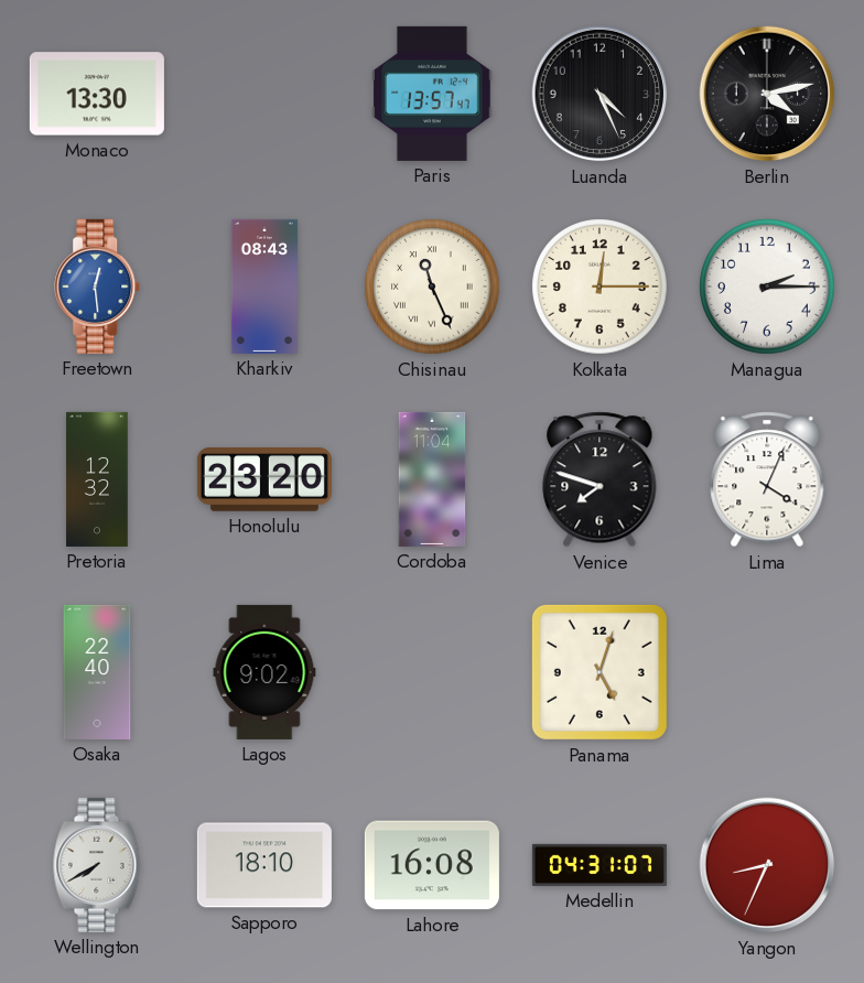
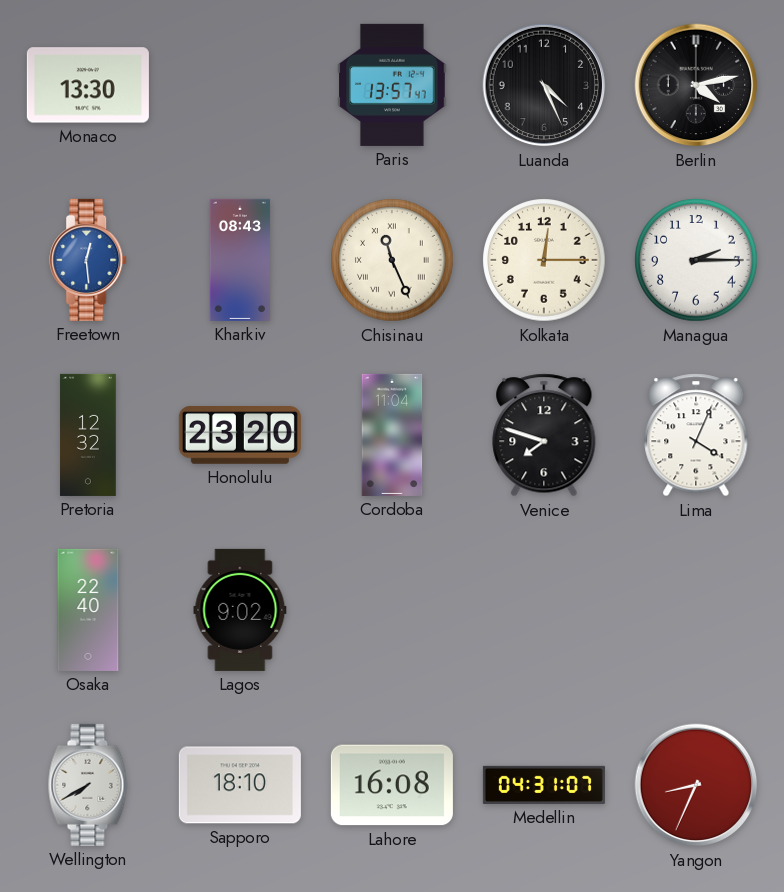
Panama: 5:03 -> none (600, 672)
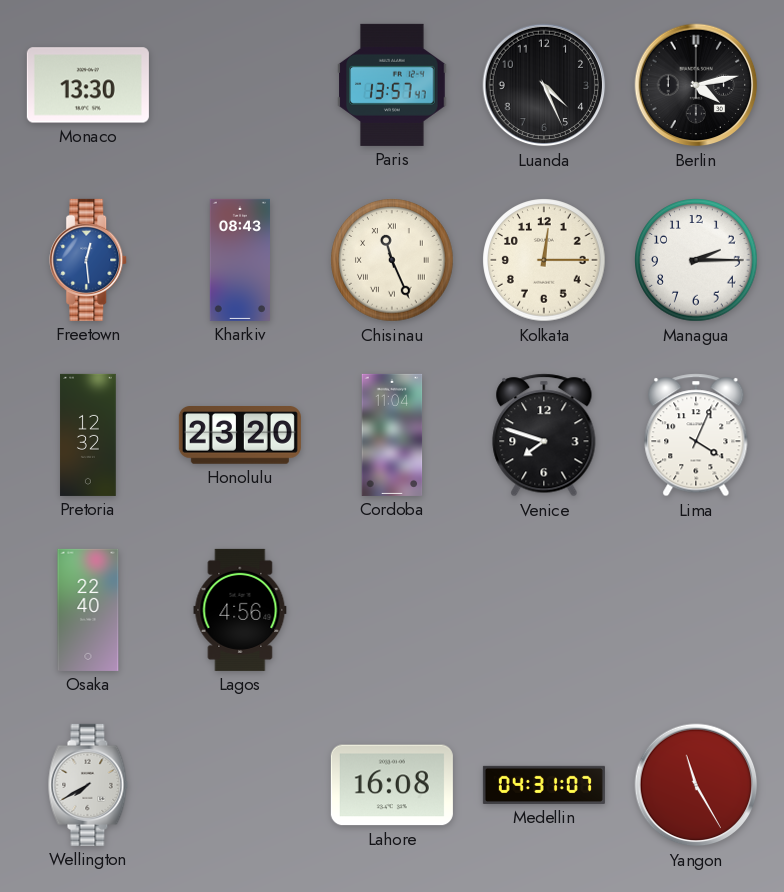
Lagos: 9:02 -> 4:56 (240, 610)
Sapporo: 18:10 -> none (240, 785)
Yangon: 8:34 -> 11:25 (696, 785)
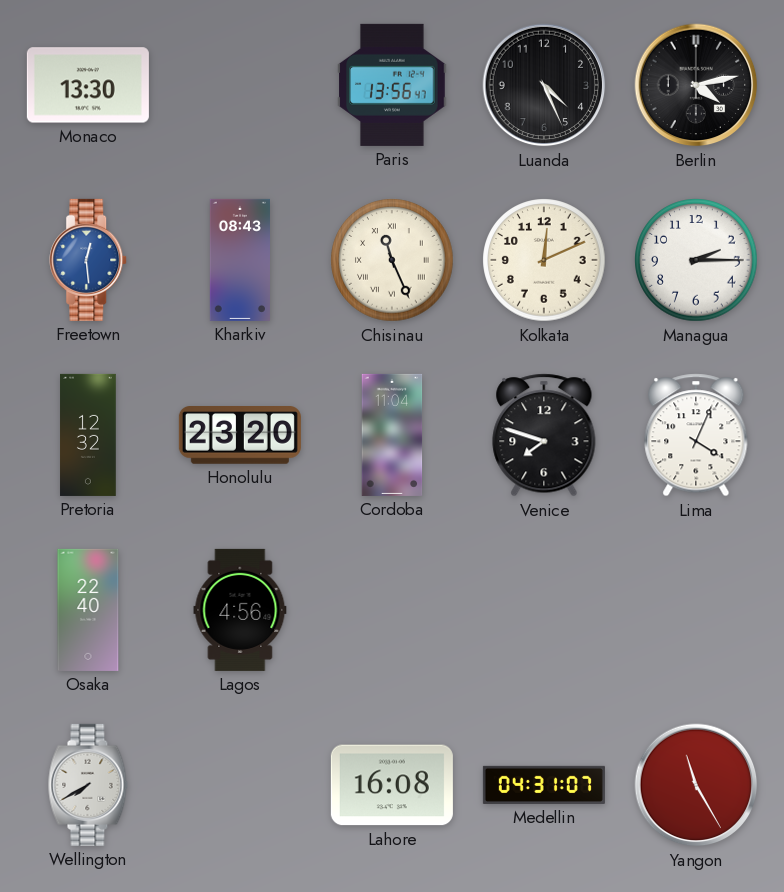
Paris: 13:57 -> 13:56 (392, 85)
Kolkata: 12:15 -> 12:11 (544, 260)
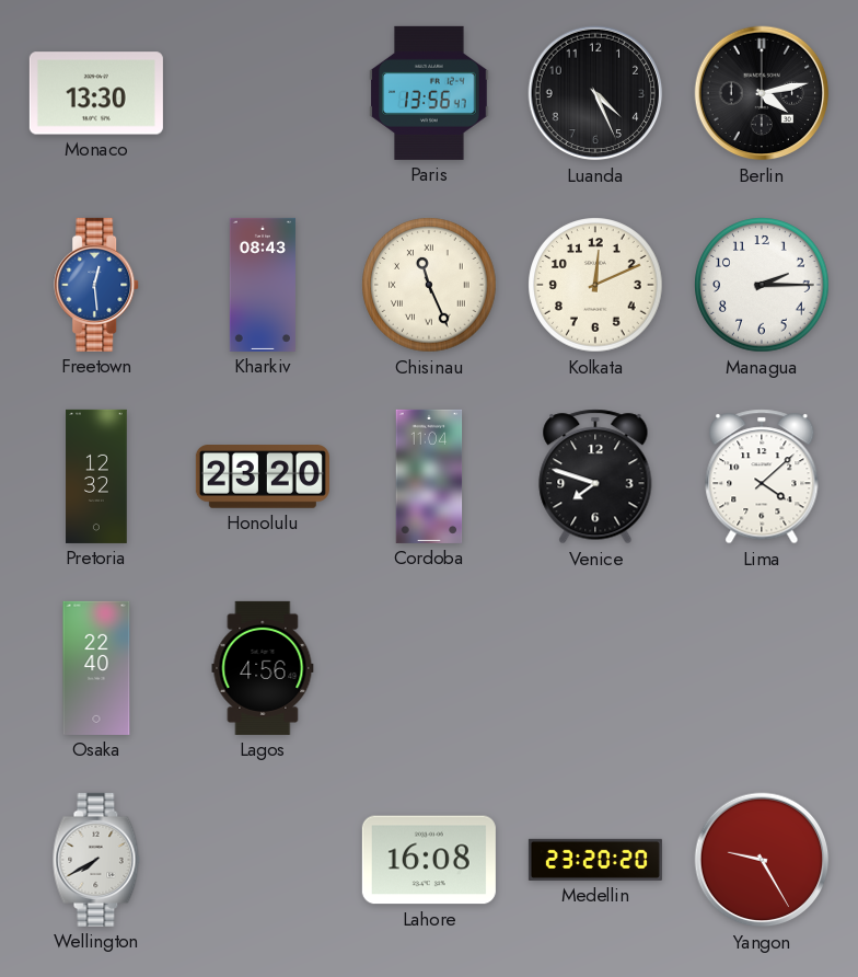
Lima: 4:04 -> 4:08 (762, 476)
Medellin: 04:31 -> 23:20 (595, 860)
Yangon: 11:25 -> 9:25 (762, 860)
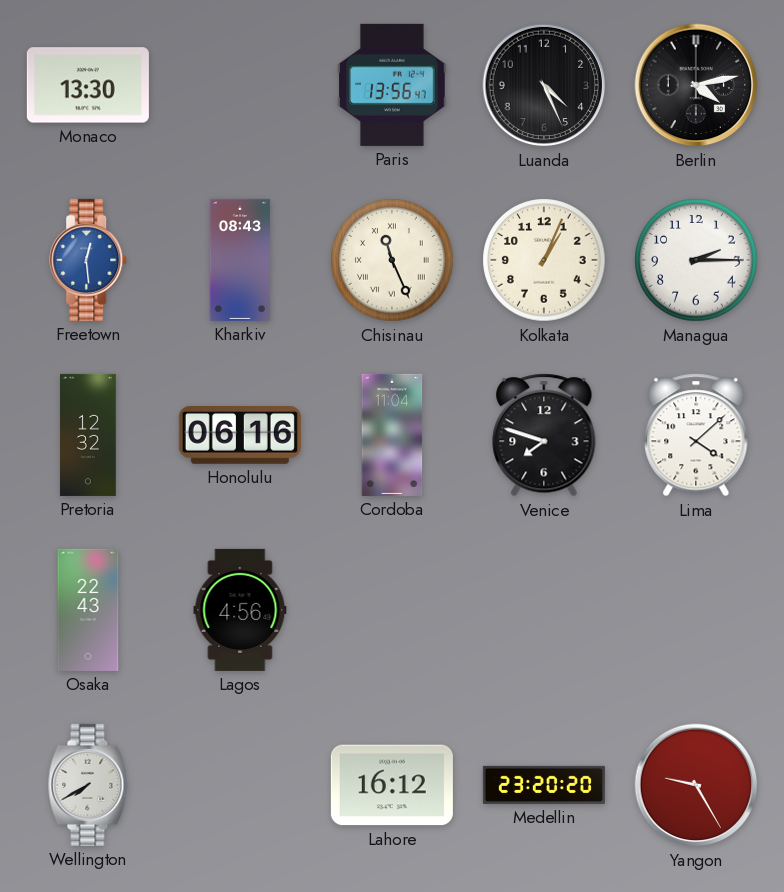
Kolkata: 12:11 -> 1:04 (544, 260)
Honolulu: 23:20 -> 06:16 (240, 436)
Osaka: 22:40 -> 22:43 (88, 610)
Lahore: 16:08 -> 16:12 (392, 785)
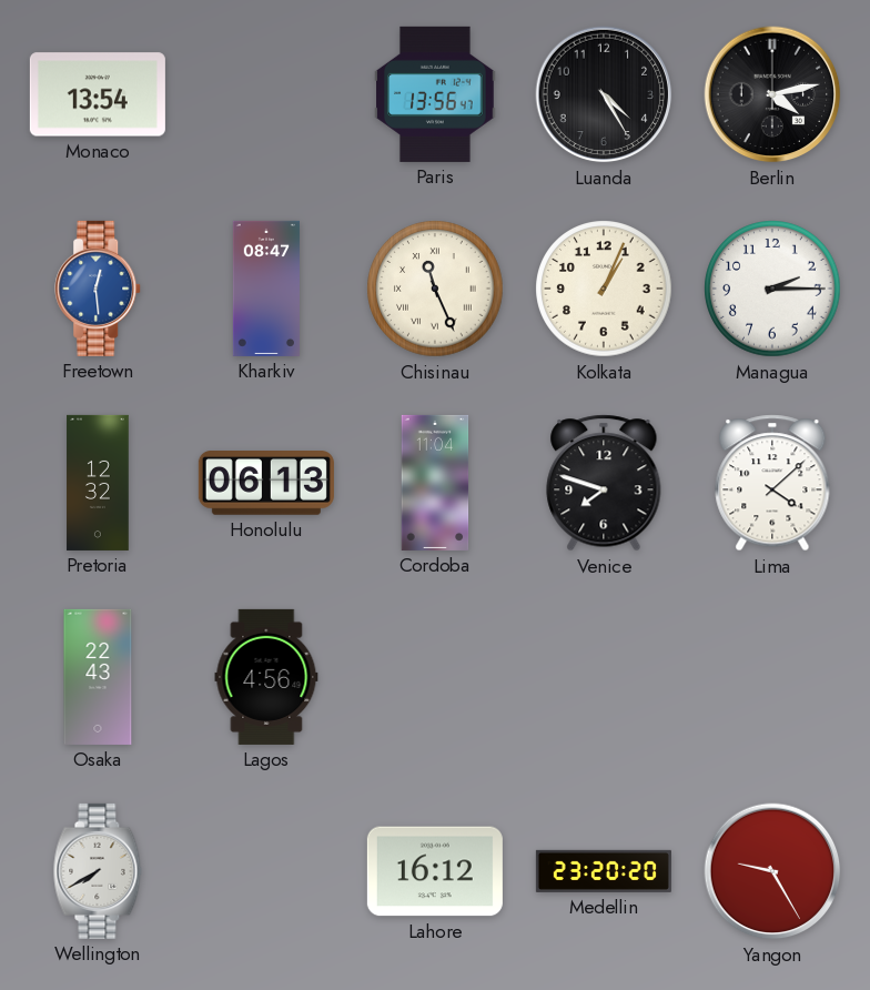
Monaco: 13:30 -> 13:54 (98, 94)
Luanda: 4:26 -> 4:25 (604, 94)
Kharkiv: 08:43 -> 08:47 (266, 289)
Honolulu: 06:16 -> 06:13 (266, 484)
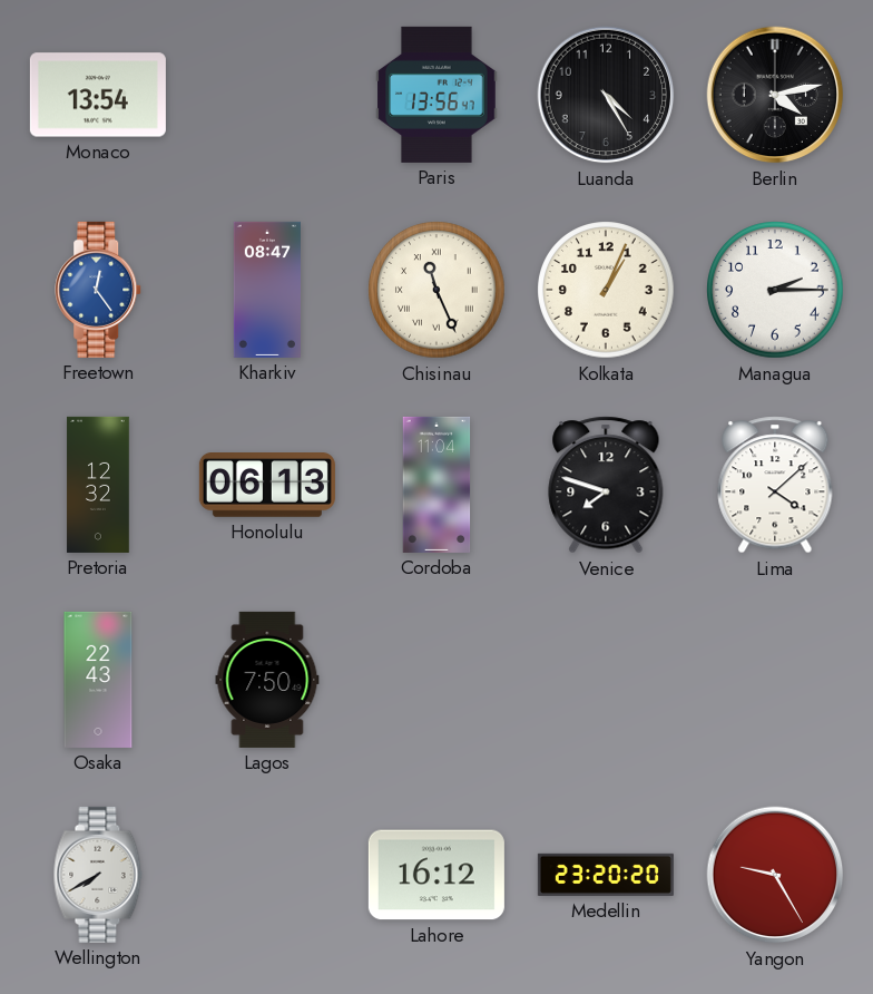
Freetown: 12:29 -> 12:24 (99, 290)
Lagos: 4:56 -> 7:50 (267, 680)
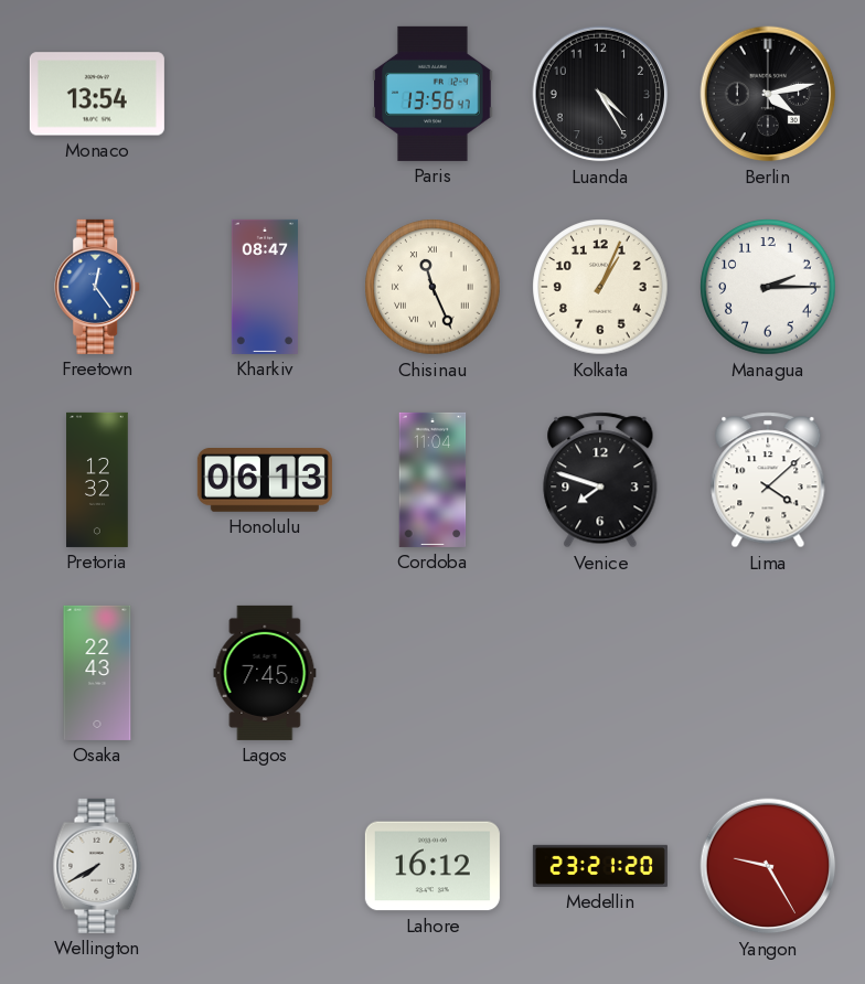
Lagos: 7:50 -> 7:45 (265, 673)
Medellin: 23:20 -> 23:21 (600, 866)
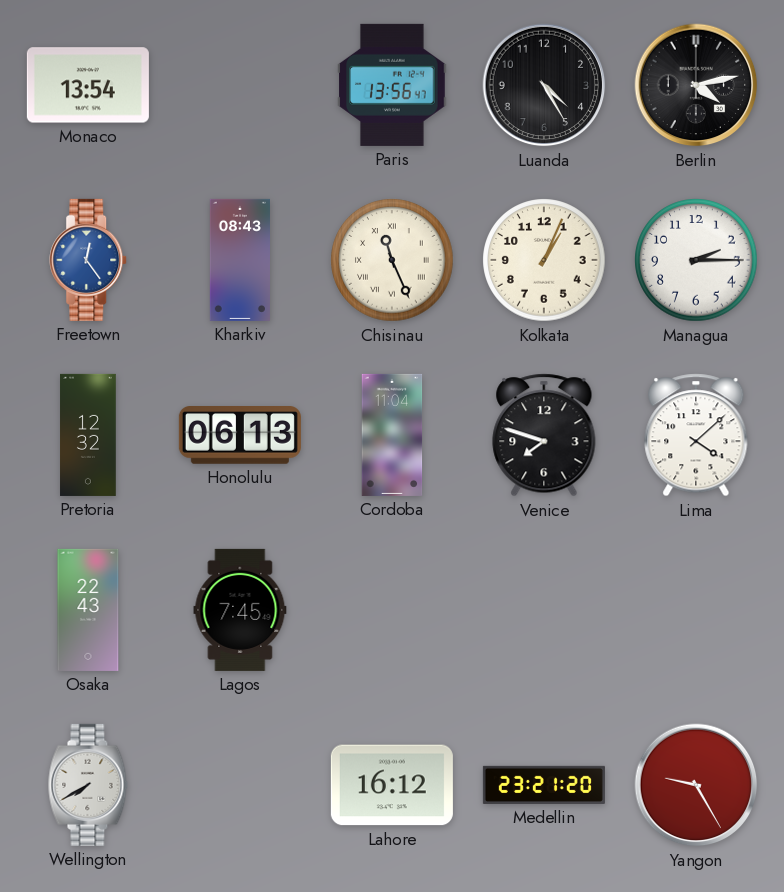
Kharkiv: 08:47 -> 08:43 (240, 260)
